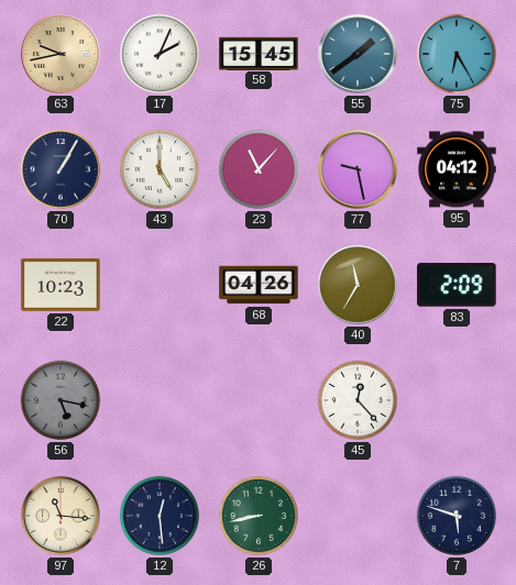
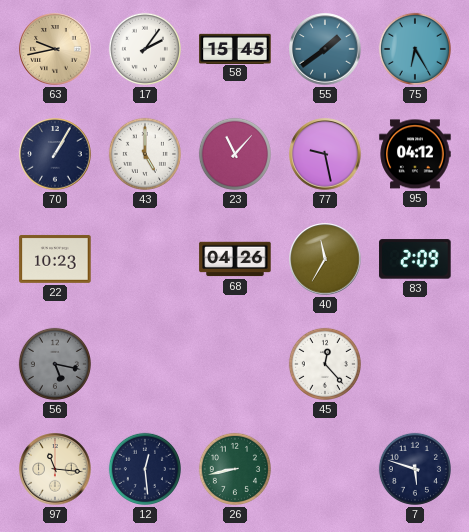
17: 2:04 -> 2:06 (145, 49)
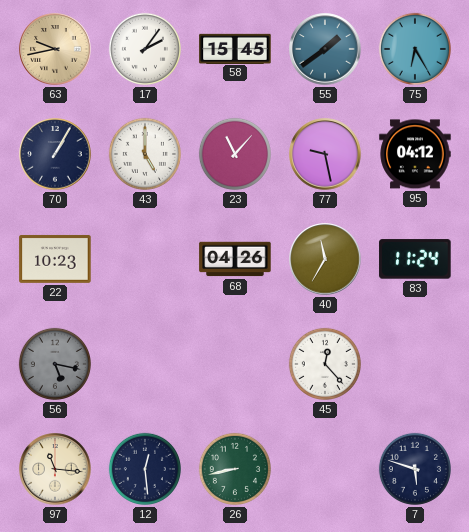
83: 2:09 -> 11:24 (415, 259)
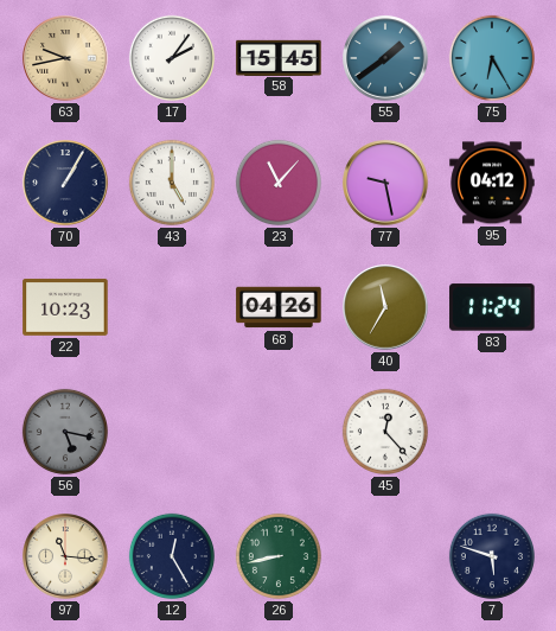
12: 12:29 -> 12:25 (172, 556)
